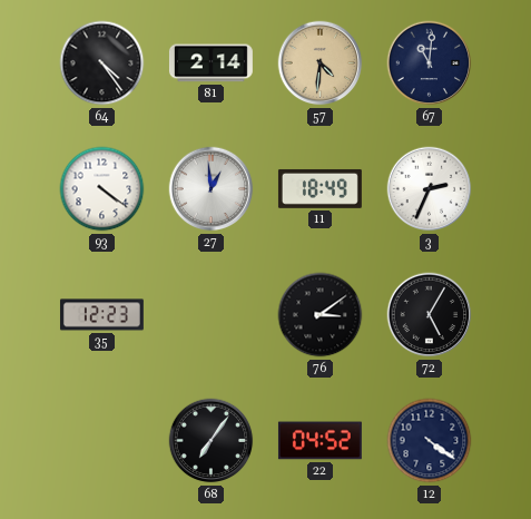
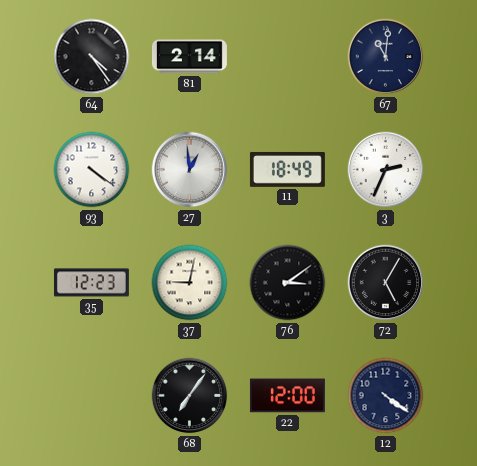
57: 4:31 -> none (321, 63)
37: none -> 9:02 (190, 283)
22: 04:52 -> 12:00 (287, 396)
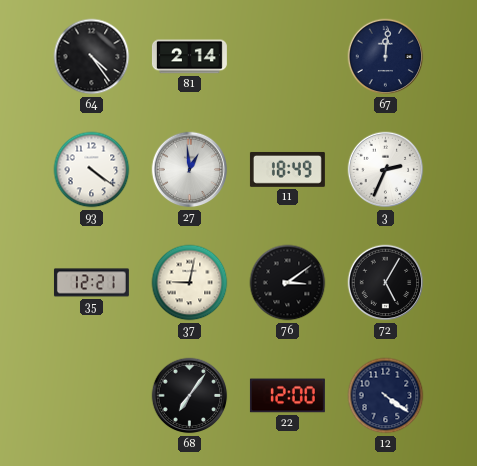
67: 11:01 -> 12:01 (386, 57)
35: 12:23 -> 12:21 (91, 283)
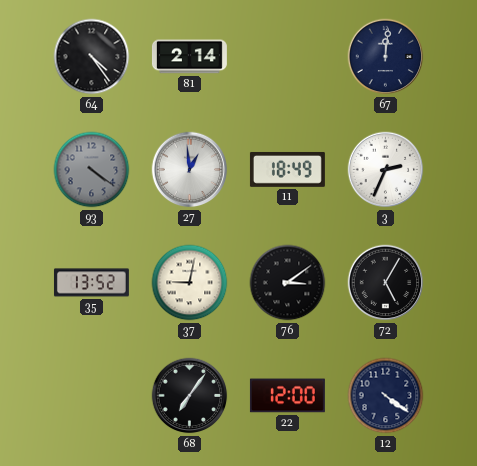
93 dial: white -> grey (92, 170)
35: 12:21 -> 13:52 (91, 283)
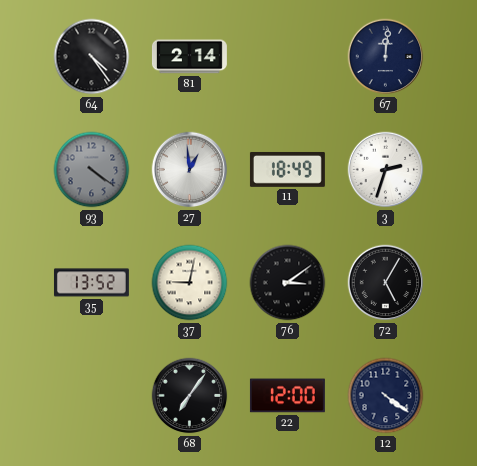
3: 2:34 -> 2:33 (386, 170)
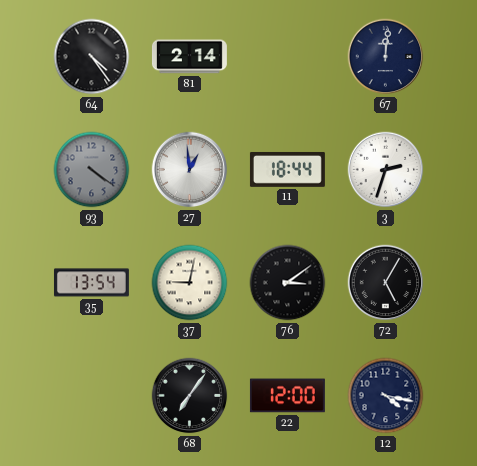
11: 18:49 -> 18:44 (287, 170)
35: 13:52 -> 13:54 (91, 283)
12: 4:21 -> 4:17 (386, 396)
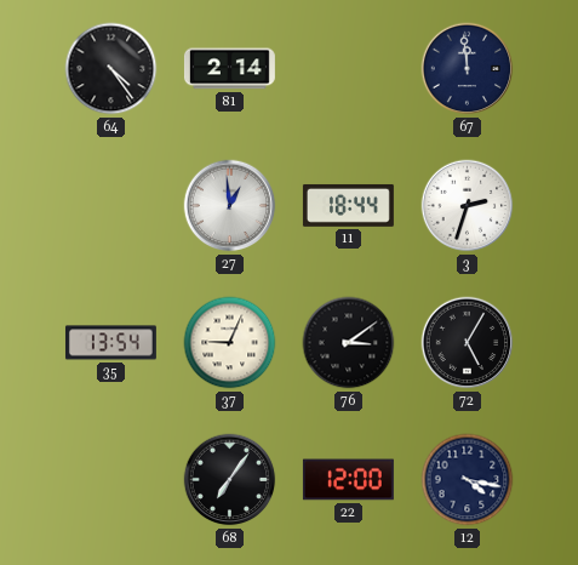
67: 12:01 -> 11:59 (468, 69)
93: 4:21 -> none (92, 170)
37: 9:02 -> 9:04 (230, 343)
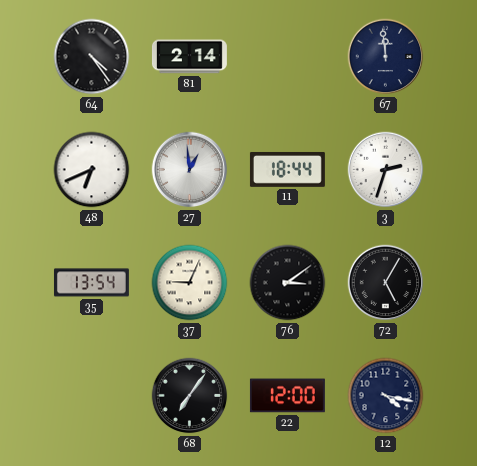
48: none -> 6:41 (92, 170)
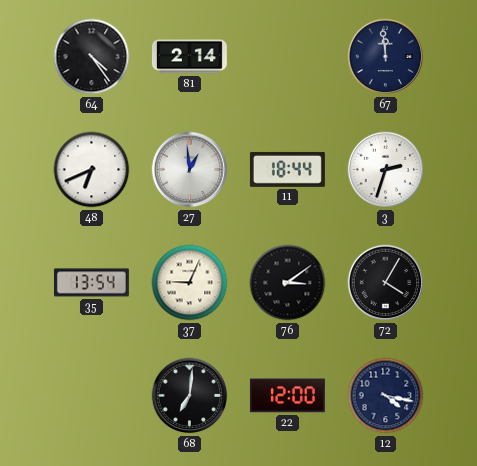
72: 5:05 -> 4:05 (386, 283)
68: 7:06 -> 7:01 (190, 396)
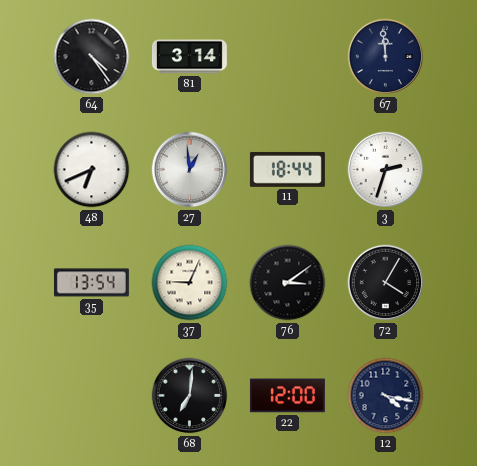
81: 2:14 -> 3:14 (189, 57)
